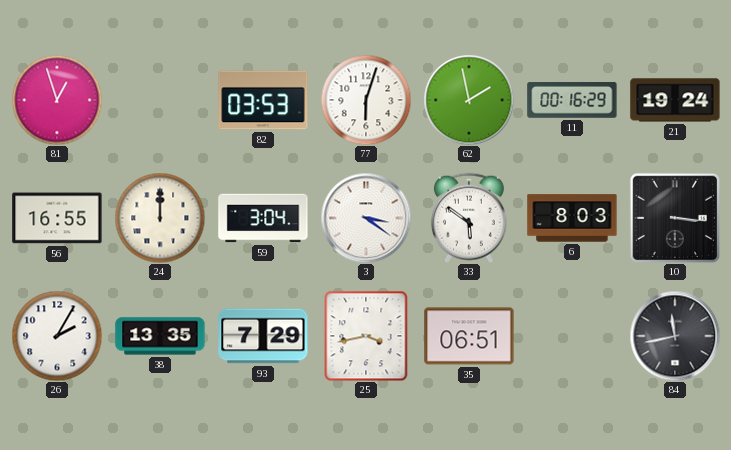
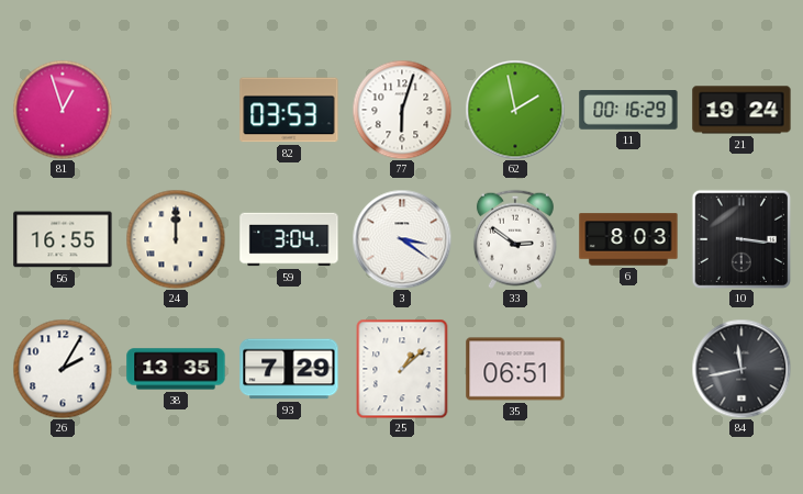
33: 5:51 -> 2:51 (515, 239)
25: 3:43 -> 1:08 (402, 369)
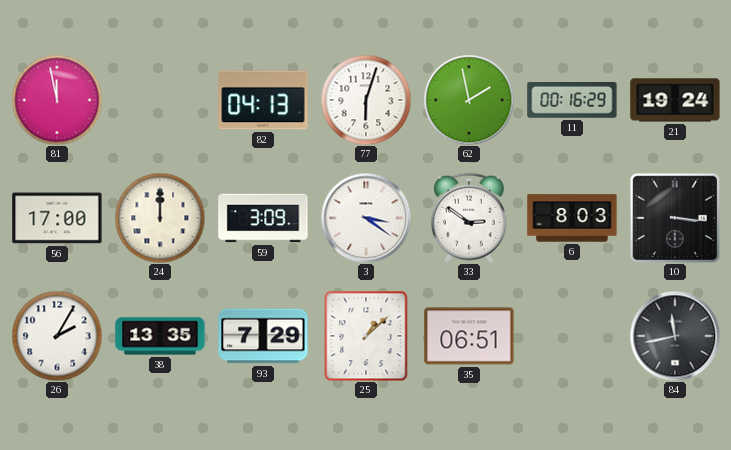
81: 12:57 -> 11:58 (57, 100)
82: 03:53 -> 04:13 (263, 100)
56: 16:55 -> 17:00 (57, 218)
59: 3:04 -> 3:09 (263, 218)
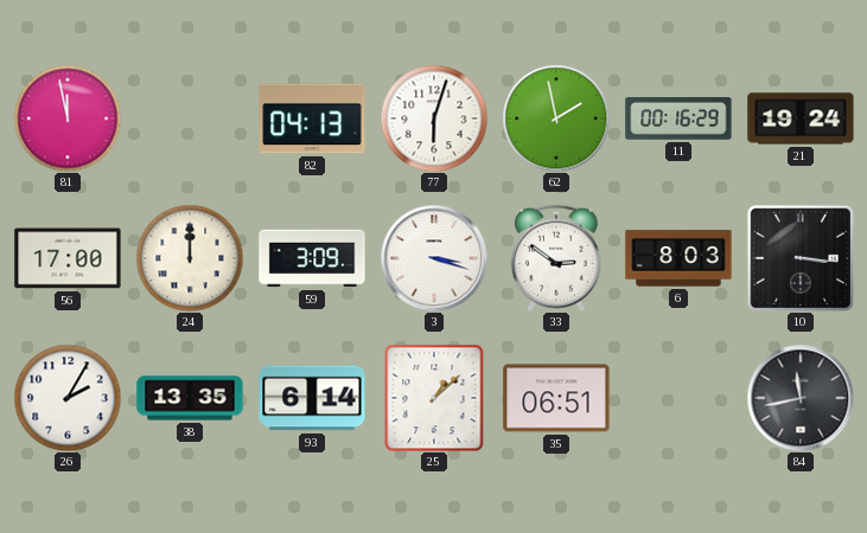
3: 3:21 -> 3:18 (434, 258)
93: 7:29 -> 6:14 (312, 398)
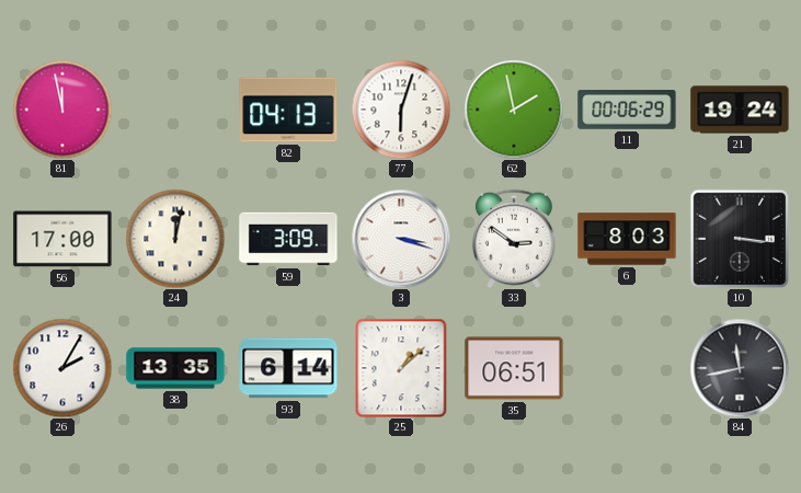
11: 00:16 -> 00:06 (627, 111)
24: 12:00 -> 12:02 (175, 239)
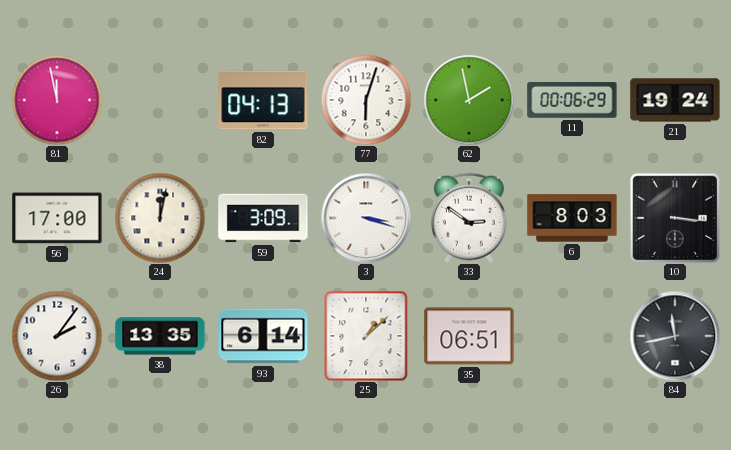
26: 2:05 -> 2:06 (57, 336)
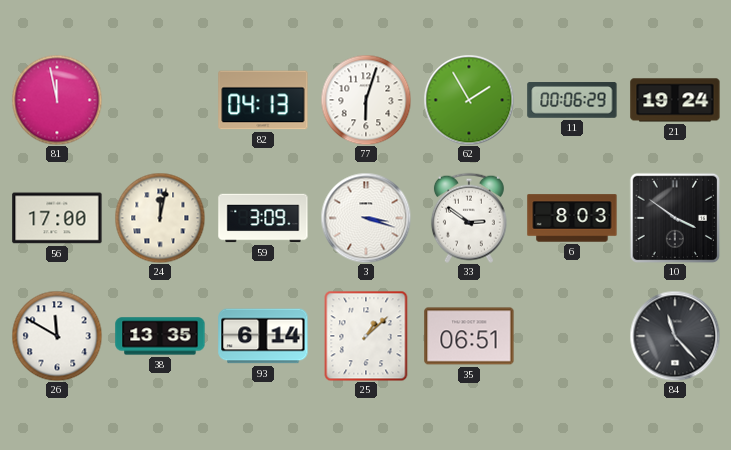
62: 1:58 -> 1:55 (469, 100)
10: 3:16 -> 3:51 (675, 218)
26: 2:06 -> 11:50 (57, 336)
84: 11:43 -> 11:23 (675, 336)
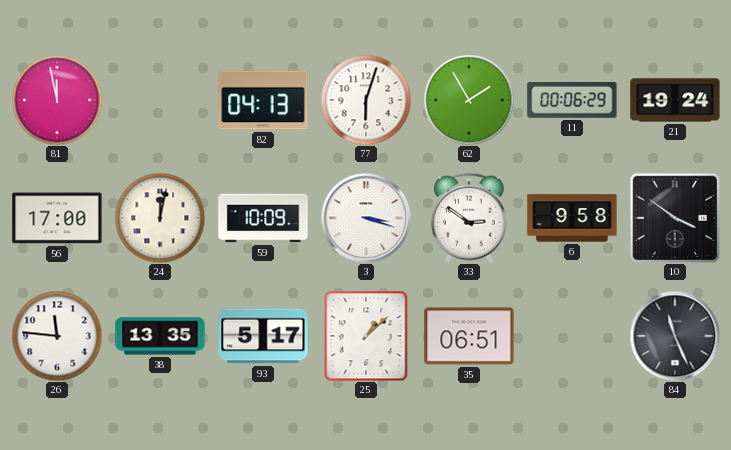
59: 3:09 -> 10:09 (263, 218)
6: 8:03 -> 9:58 (572, 218)
26: 11:50 -> 11:46 (57, 336)
93: 6:14 -> 5:17 (263, 336)
84: 11:23 -> 11:26 (675, 336)
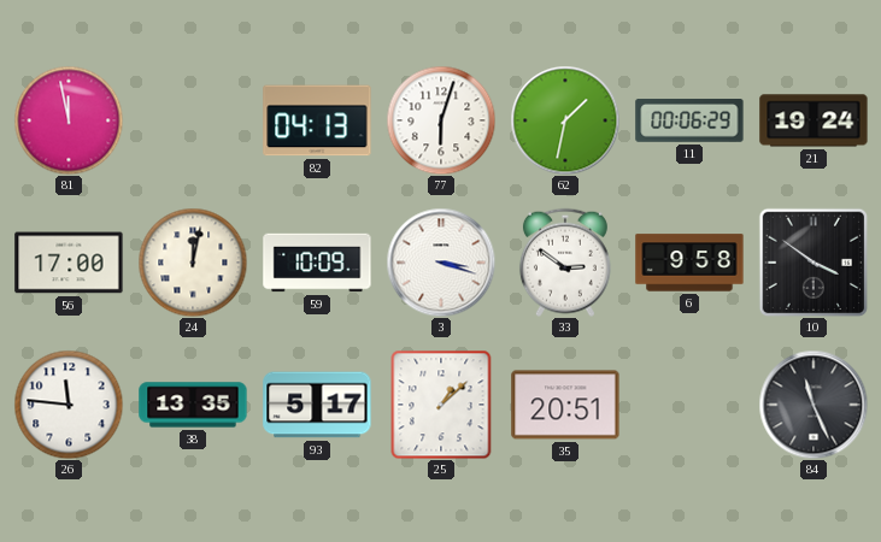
62: 1:55 -> 1:32 (565, 120)
35: 06:51 -> 20:51 (565, 405)
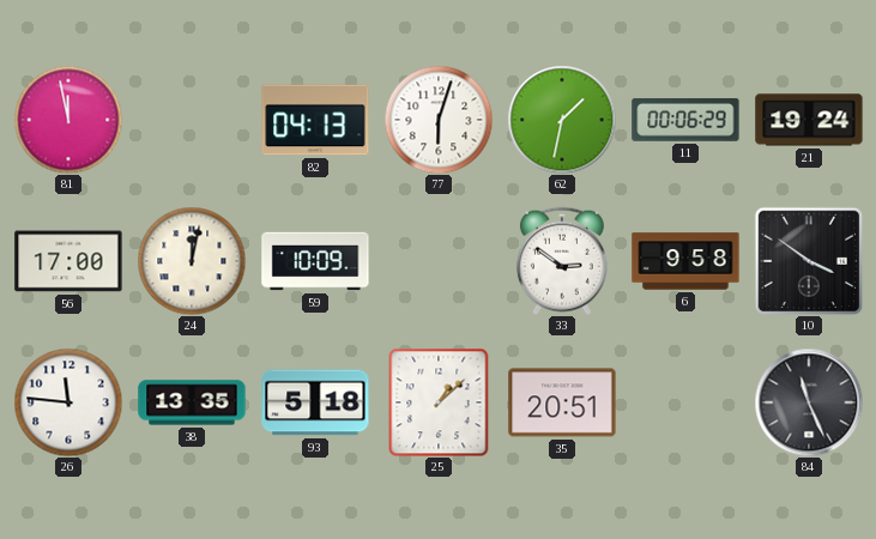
3: 3:18 -> none (441, 263)
93: 5:17 -> 5:18 (315, 402)
